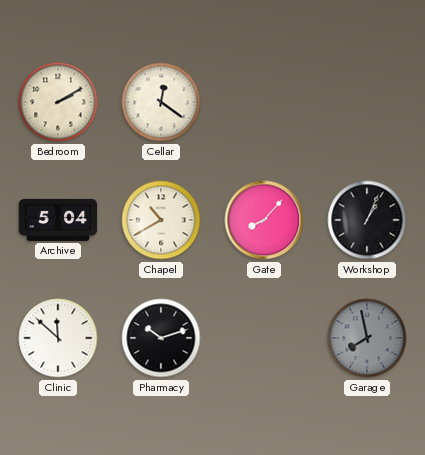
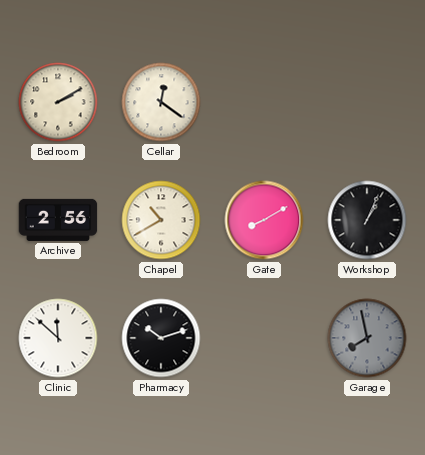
Archive: 5:04 -> 2:56 (58, 220)
Gate: 8:07 -> 8:10 (264, 220)
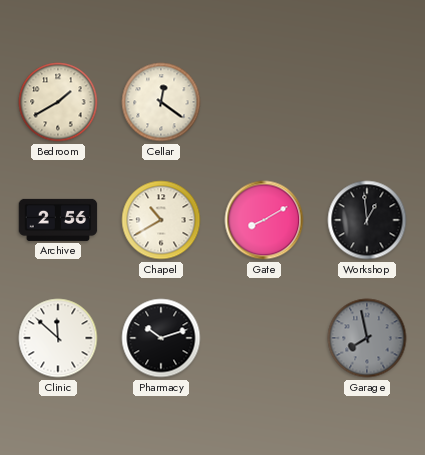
Bedroom: 2:10 -> 1:40 (58, 102)
Workshop: 1:04 -> 12:59 (367, 220)
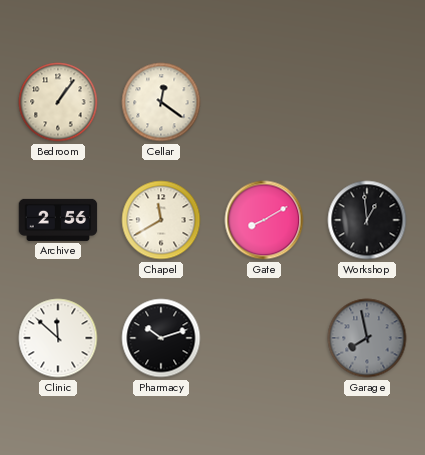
Bedroom: 1:40 -> 1:06 (58, 102)
Chapel: 10:40 -> 11:40 (161, 220)
